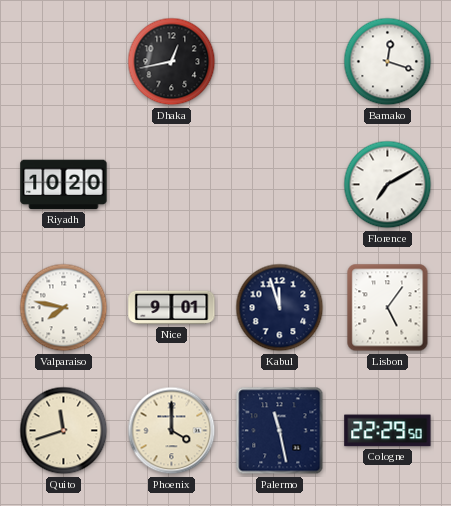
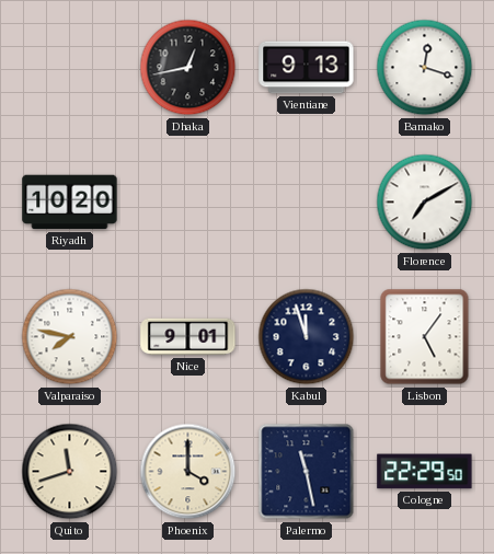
Vientiane: none -> 9:13 (307, 68)
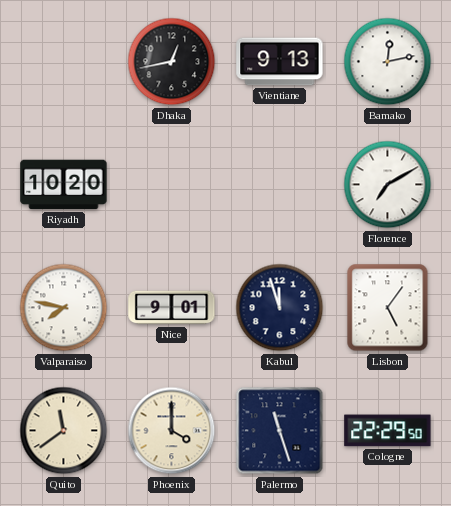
Bamako: 12:18 -> 12:13 (388, 62)
Quito: 11:42 -> 11:39 (64, 431)
Palermo: 11:28 -> 11:27 (280, 431)
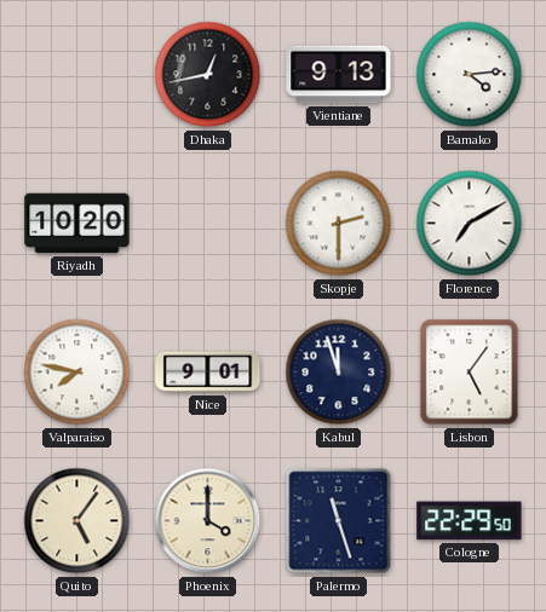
Bamako: 12:13 -> 4:14 (470, 75)
Skopje: none -> 2:30 (339, 224)
Quito: 11:39 -> 5:06 (77, 521)
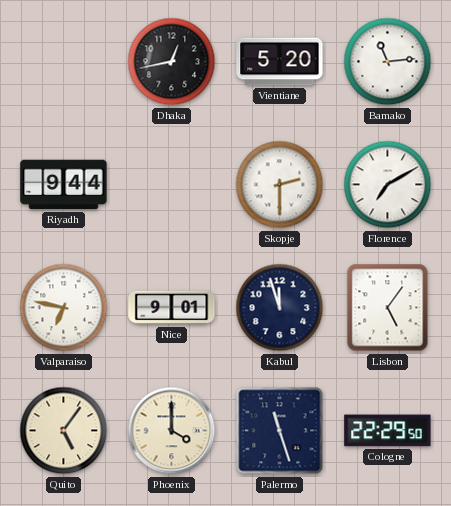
Vientiane: 9:13 -> 5:20 (280, 62)
Bamako: 4:14 -> 11:14 (388, 62)
Riyadh: 10:20 -> 9:44 (64, 185)
Valparaiso: 7:47 -> 6:47 (64, 308)
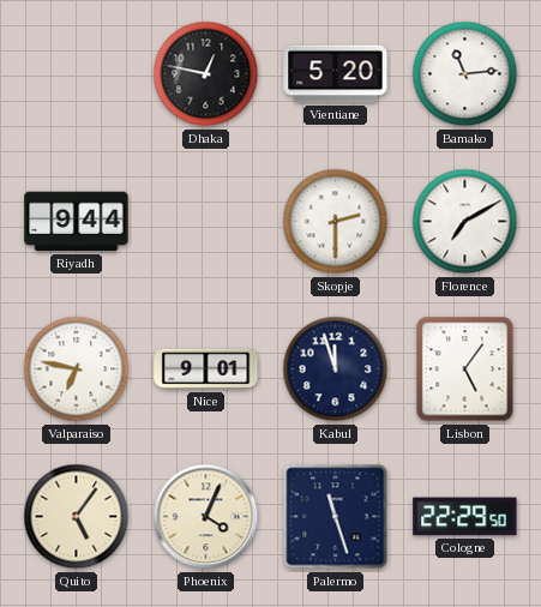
Dhaka: 12:43 -> 12:47 (206, 74)
Phoenix: 4:00 -> 4:04 (206, 517)
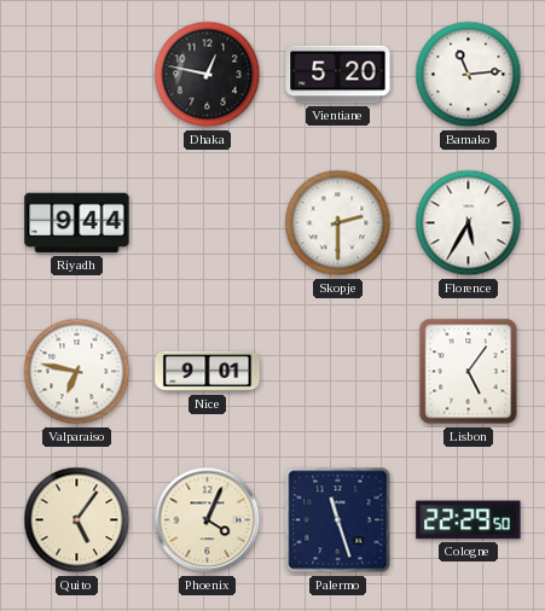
Florence: 7:10 -> 5:35 (469, 223)
Kabul: 11:57 -> none (336, 369)
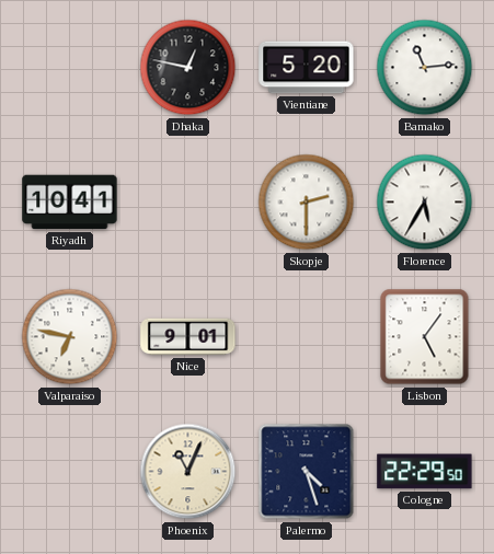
Riyadh: 9:44 -> 10:41 (70, 203)
Quito: 5:06 -> none (77, 520)
Phoenix: 4:04 -> 11:04 (188, 472)
Palermo: 11:27 -> 4:27 (307, 472)
